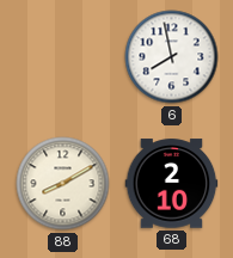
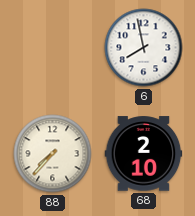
88: 8:10 -> 7:37 (53, 154)
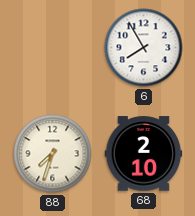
6: 7:58 -> 7:55 (144, 48)
88: 7:37 -> 7:33 (53, 154)
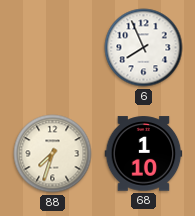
6: 7:55 -> 7:56 (144, 48)
68: 2:10 -> 1:10 (144, 154)
